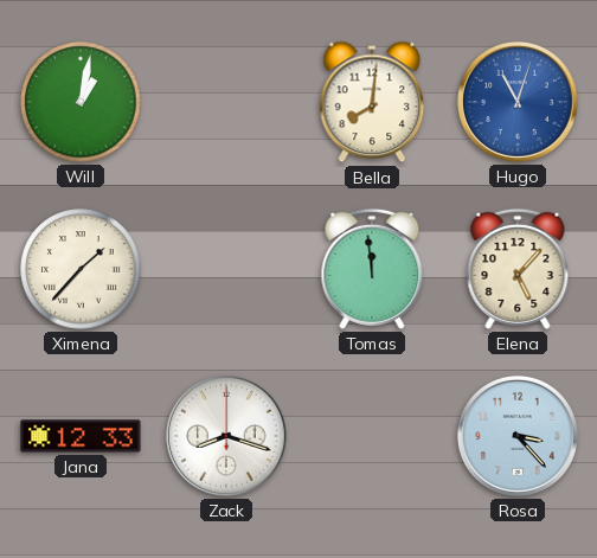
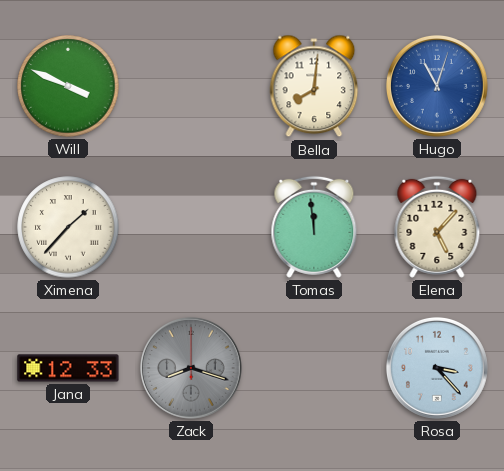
Will: 1:02 -> 3:49 (68, 86)
Zack dial: white -> grey (191, 368)
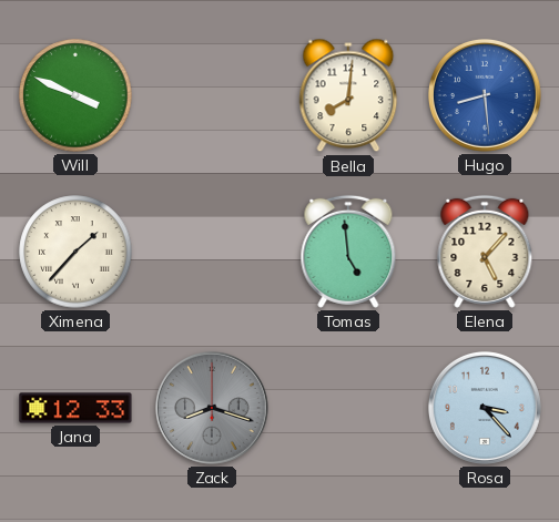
Hugo: 11:03 -> 8:29 (485, 95)
Tomas: 11:59 -> 4:59 (348, 252)
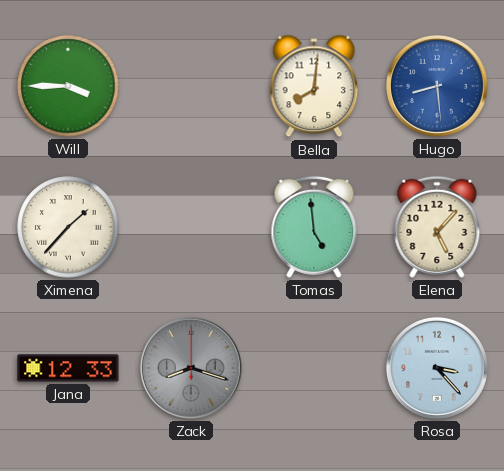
Will: 3:49 -> 3:45 (68, 86)
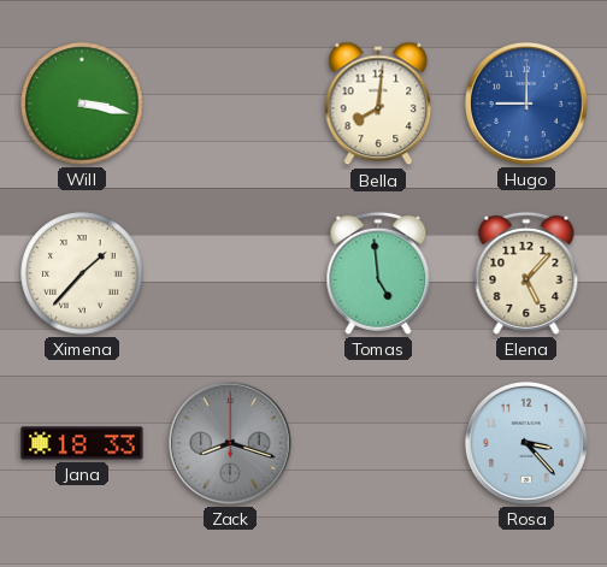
Will: 3:45 -> 3:17 (82, 104)
Hugo: 8:29 -> 9:00 (526, 104)
Jana: 12:33 -> 18:33 (82, 443)
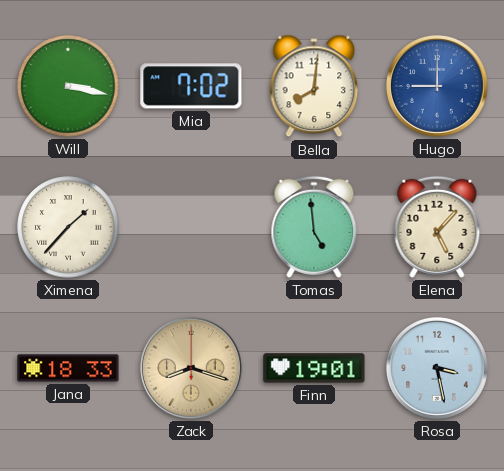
Mia: none -> 7:02 (191, 86)
Zack dial: grey -> champagne (191, 368)
Finn: none -> 19:01 (314, 368)
Rosa: 3:23 -> 3:28 (437, 368)
